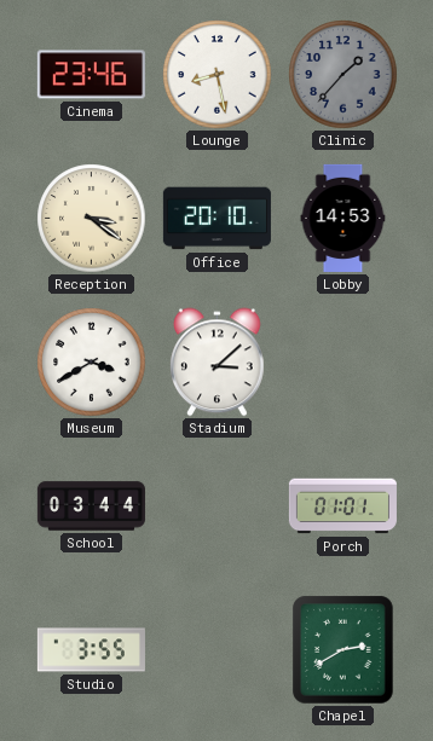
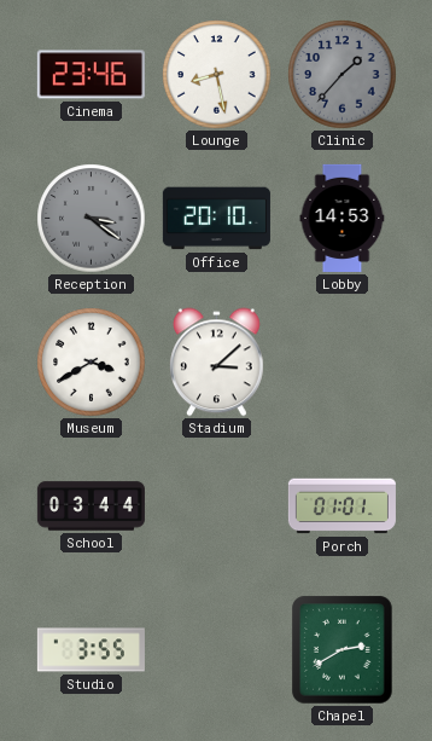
Reception dial: cream -> grey (92, 219)
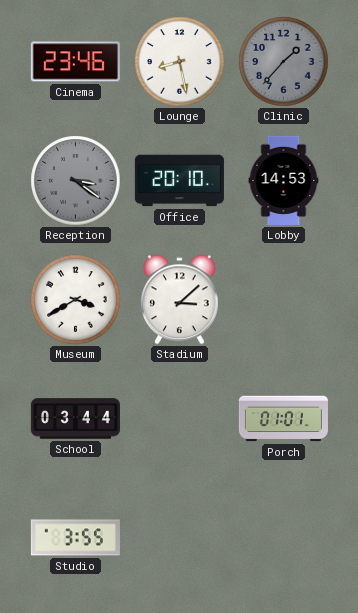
Chapel: 2:40 -> none (343, 650)
